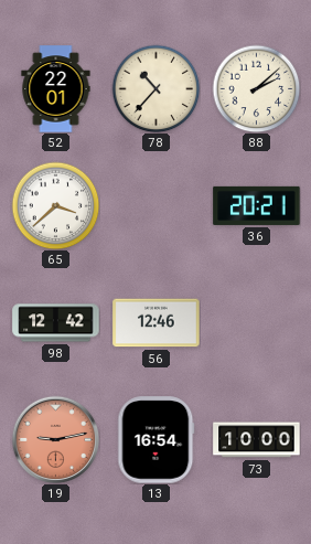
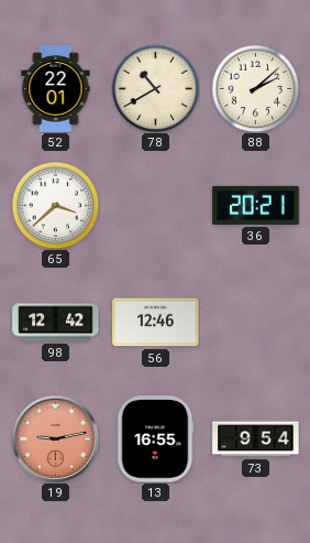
78: 10:37 -> 10:40 (155, 88)
13: 16:54 -> 16:55 (156, 439)
73: 10:00 -> 9:54 (256, 439)
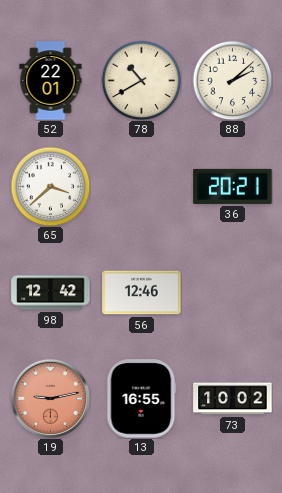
73: 9:54 -> 10:02 (233, 399)
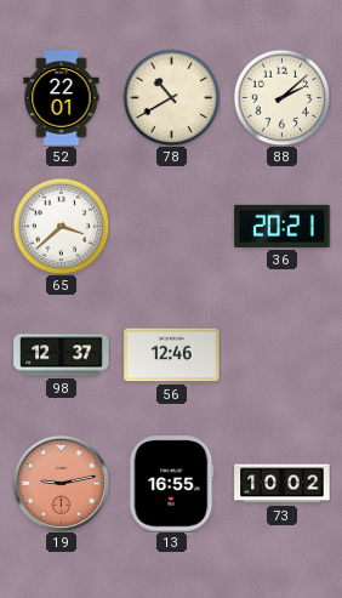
98: 12:42 -> 12:37 (62, 355)
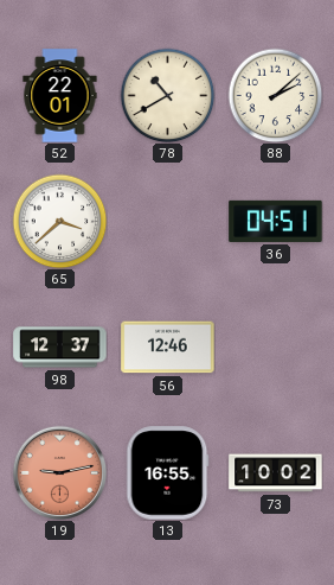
36: 20:21 -> 04:51 (276, 221)
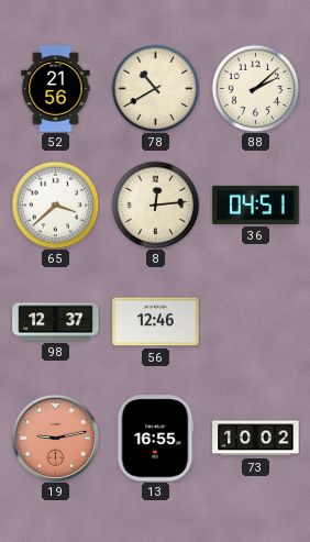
52: 22:01 -> 21:56 (56, 89)
8: none -> 12:14 (155, 204)
